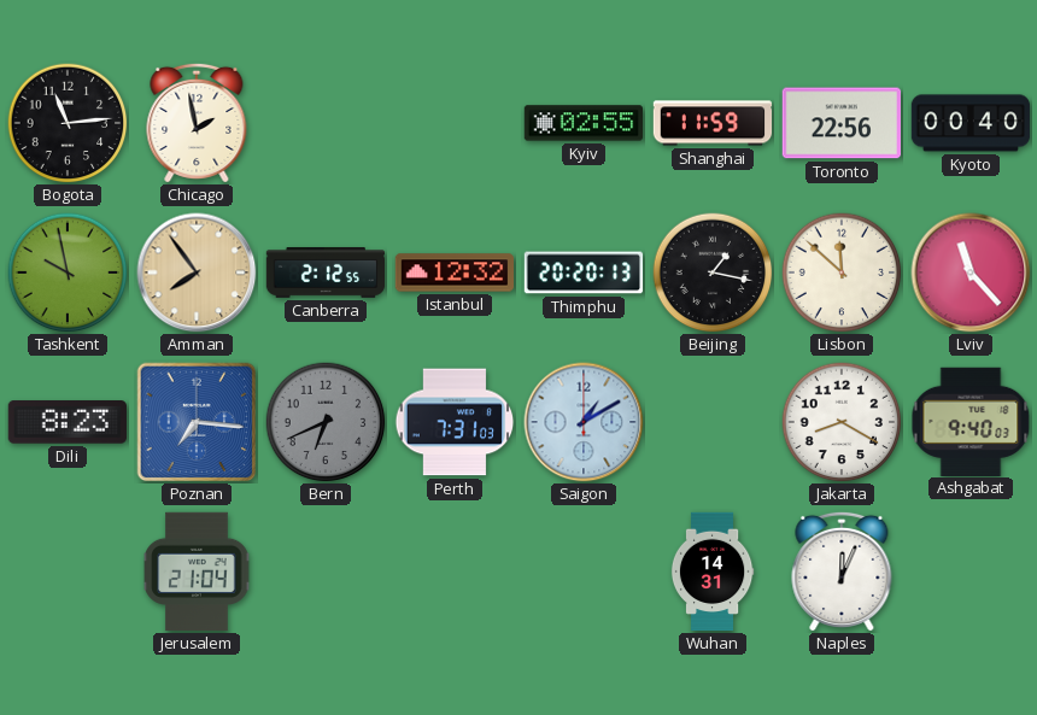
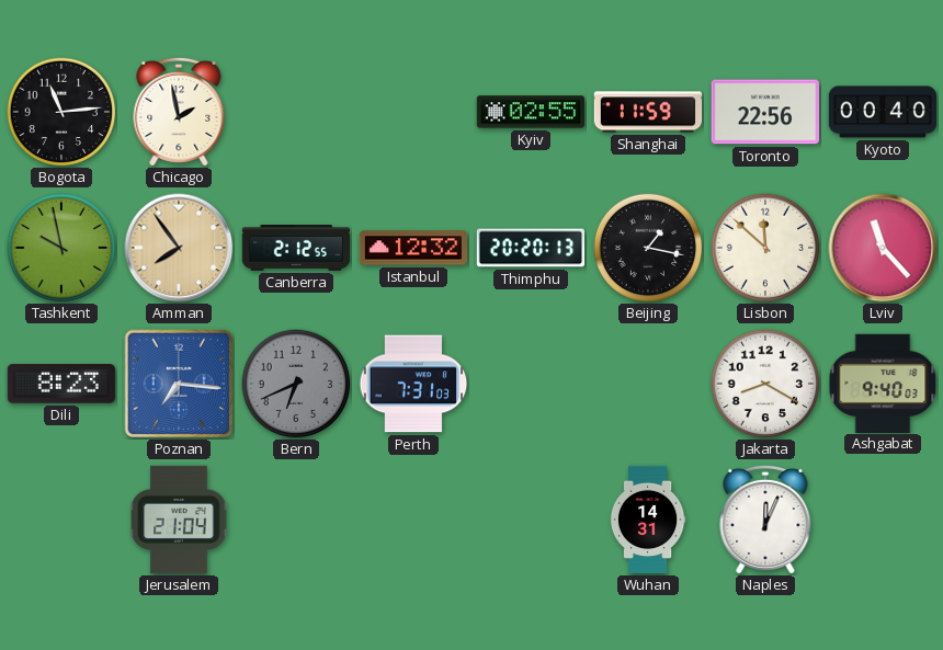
Saigon: 1:10 -> none (584, 422)
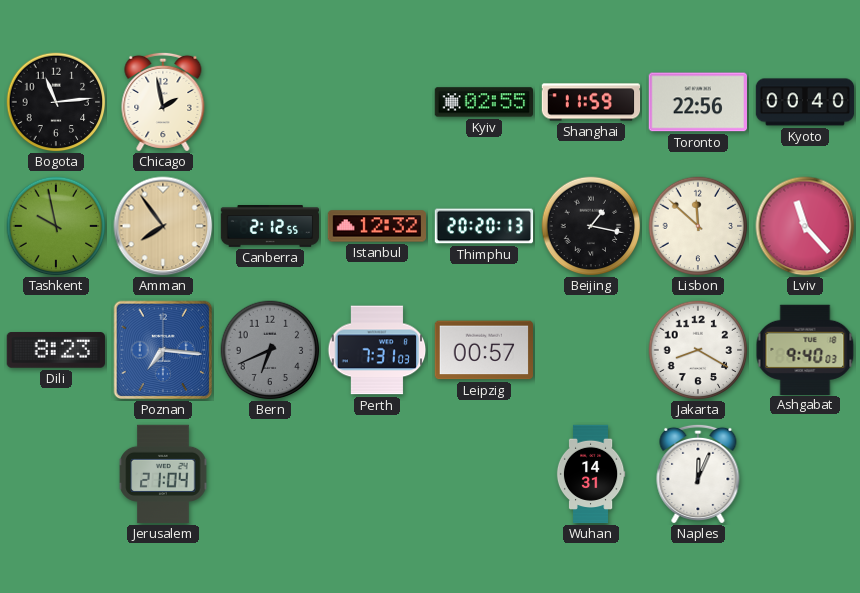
Leipzig: none -> 00:57 (483, 350)
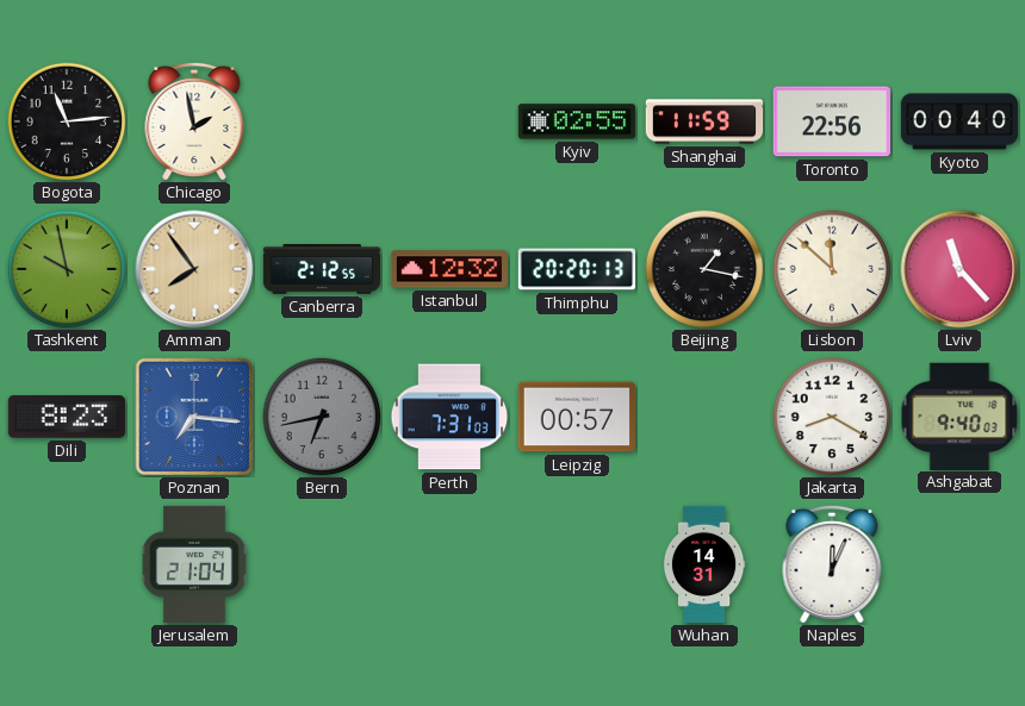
Bern: 6:41 -> 6:43 (322, 417)
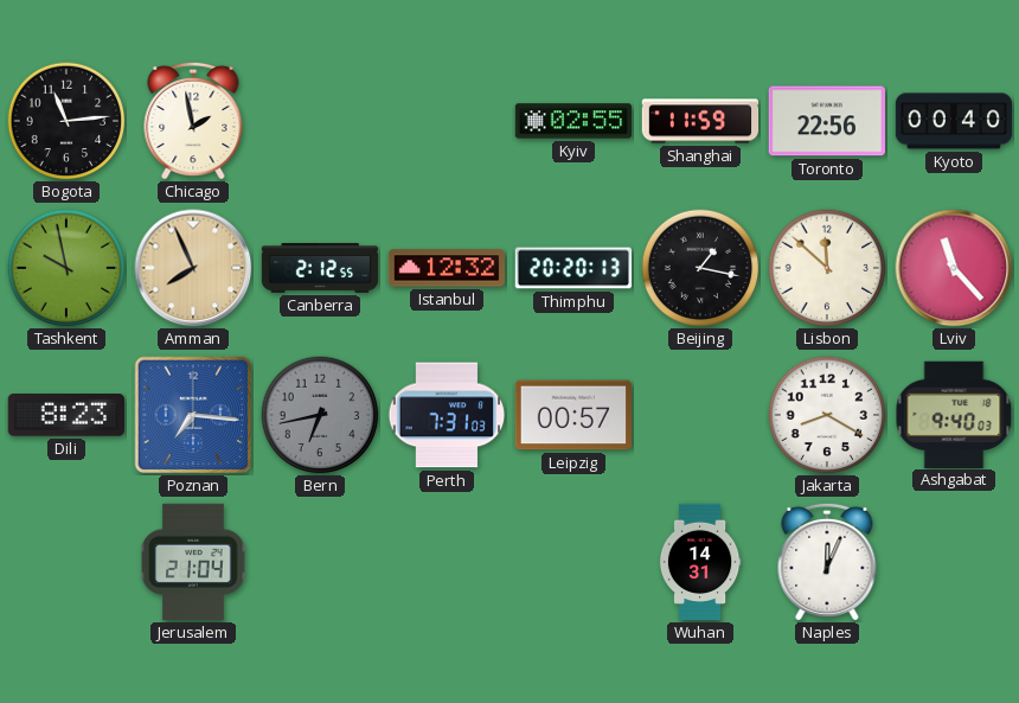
Amman: 7:54 -> 7:56 (193, 268)
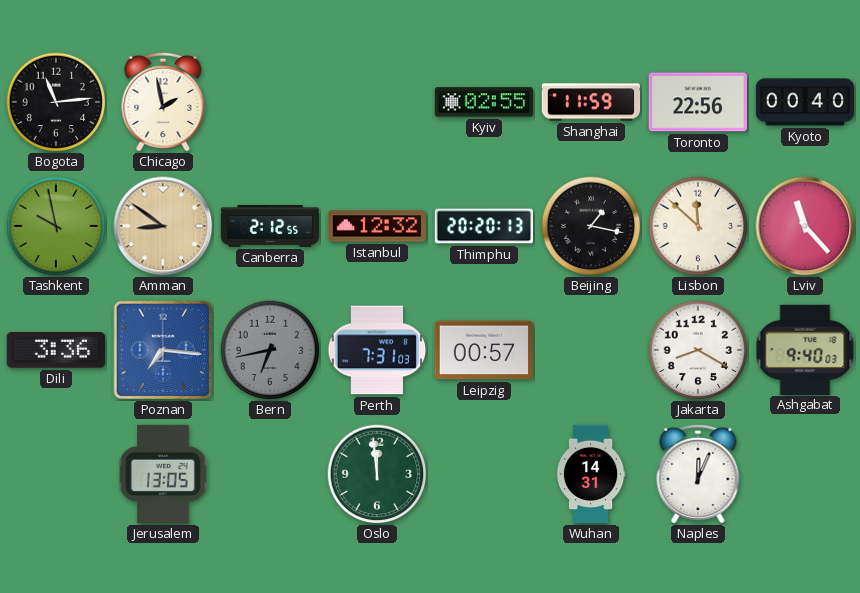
Amman: 7:56 -> 8:51 (163, 226)
Dili: 8:23 -> 3:36 (56, 351)
Jerusalem: 21:04 -> 13:05 (163, 474)
Oslo: none -> 11:59 (377, 474)
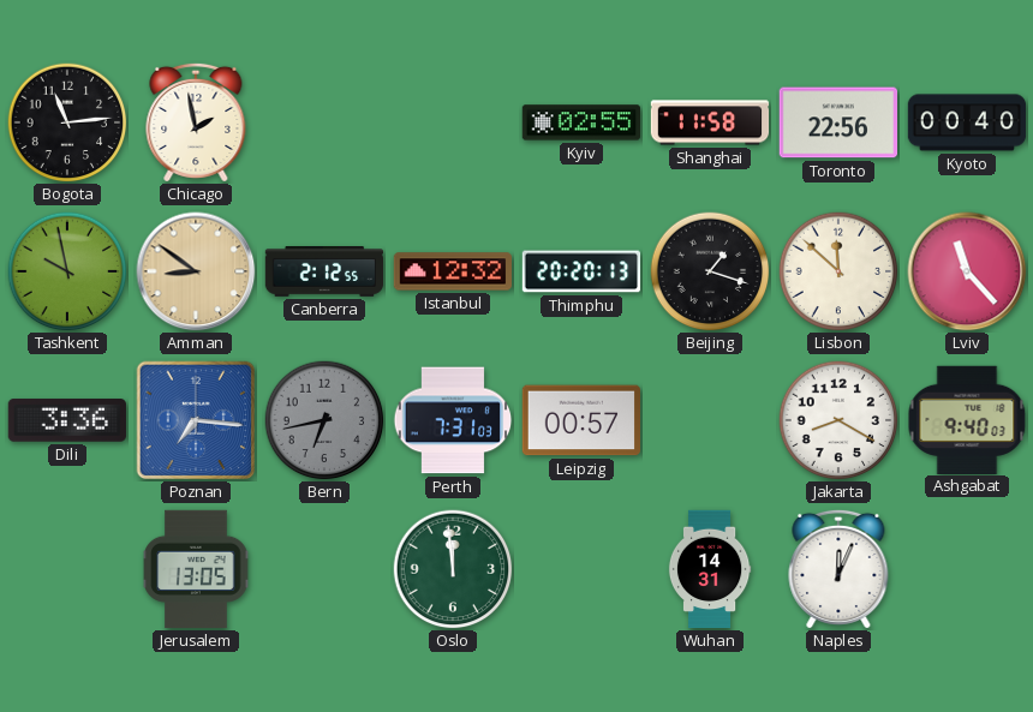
Shanghai: 11:59 -> 11:58 (710, 122)
Beijing: 1:17 -> 1:18 (710, 271)
